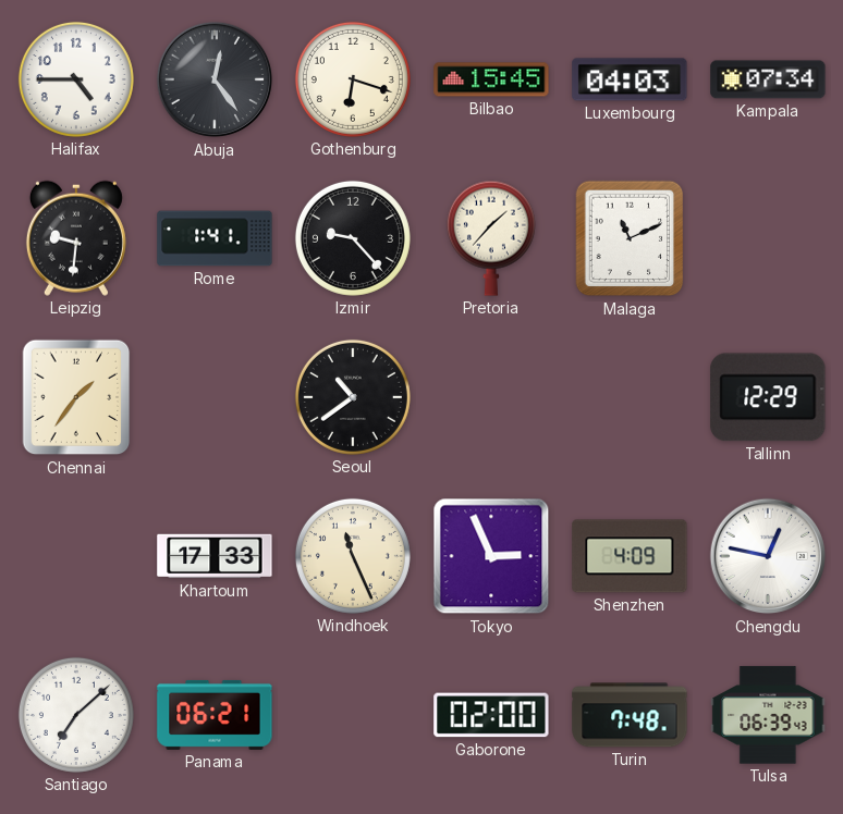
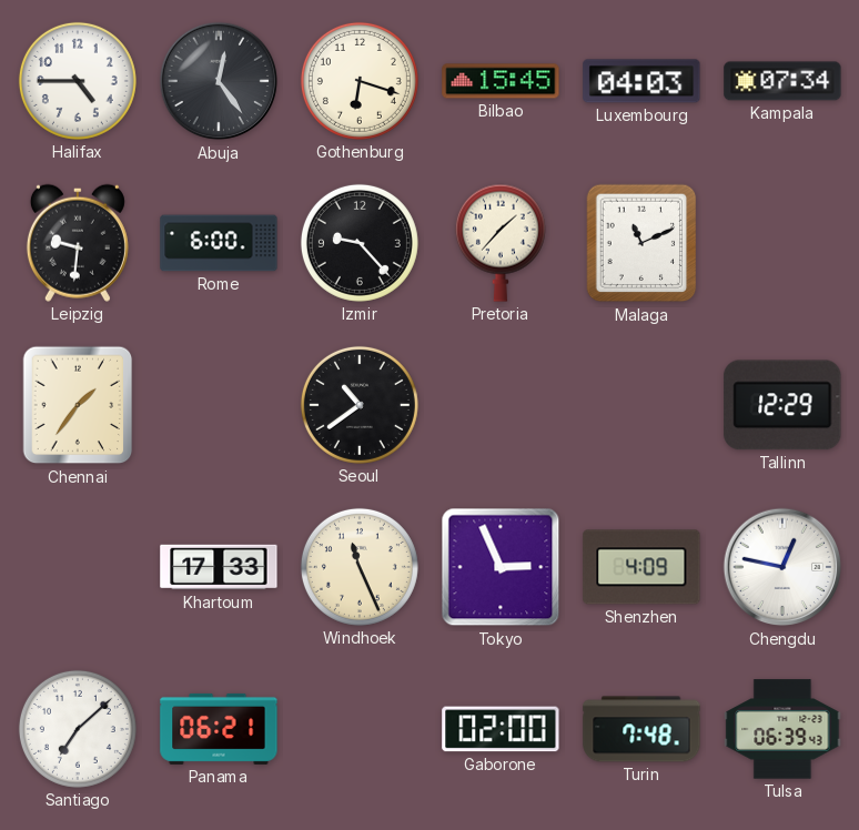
Rome: 1:41 -> 6:00 (219, 243)
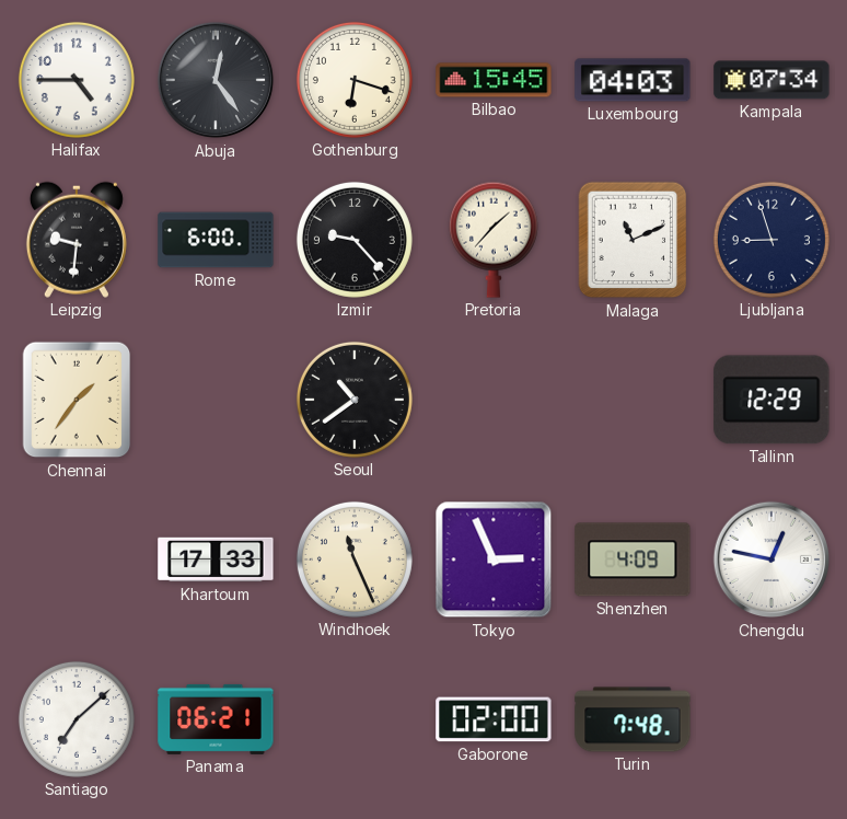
Ljubljana: none -> 8:57 (771, 240)
Tulsa: 06:39 -> none (782, 729)
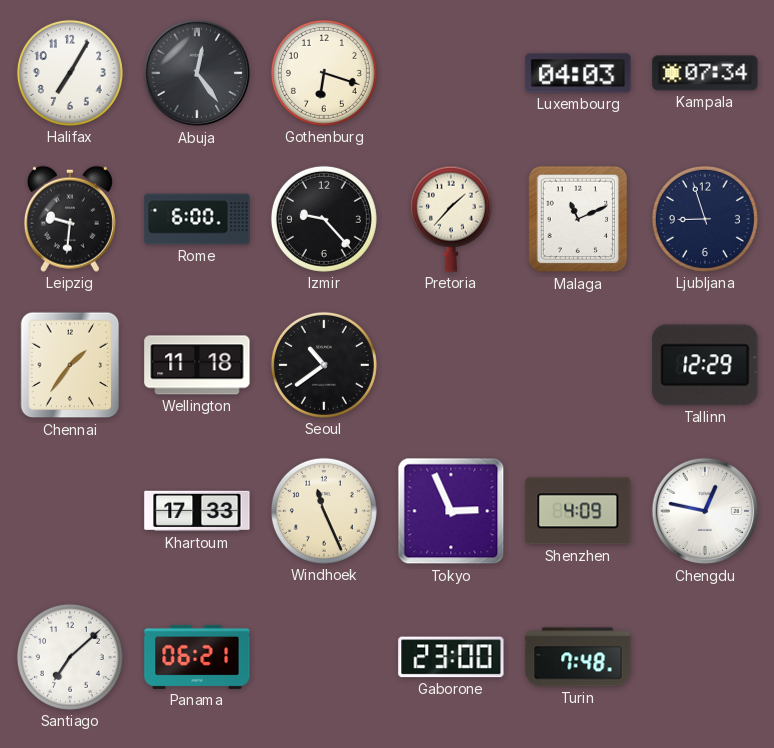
Halifax: 4:45 -> 7:05 (70, 73)
Bilbao: 15:45 -> none (494, 80)
Wellington: none -> 11:18 (197, 365)
Gaborone: 02:00 -> 23:00 (451, 657)
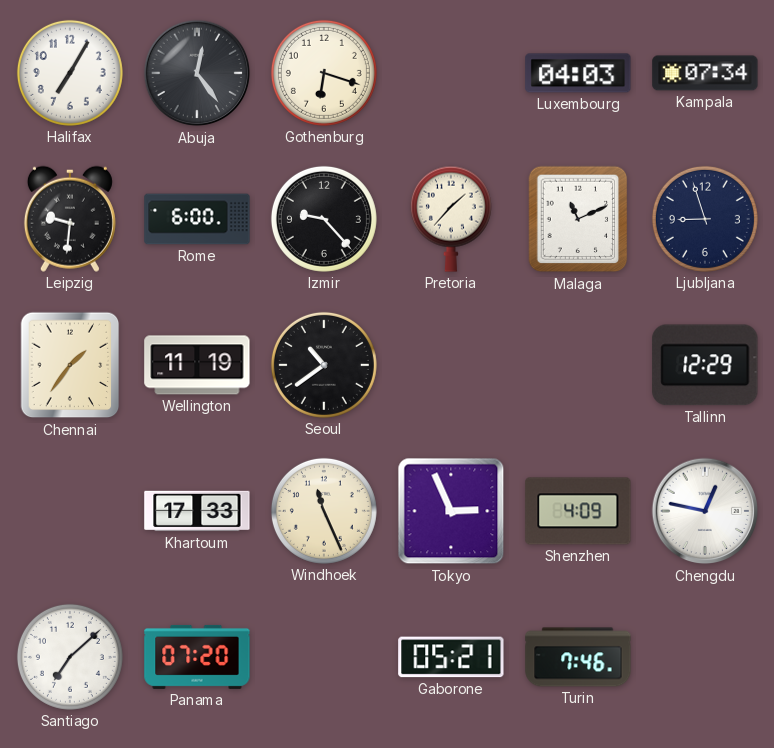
Wellington: 11:18 -> 11:19 (197, 365)
Panama: 06:21 -> 07:20 (197, 657)
Gaborone: 23:00 -> 05:21 (451, 657)
Turin: 7:48 -> 7:46 (578, 657)
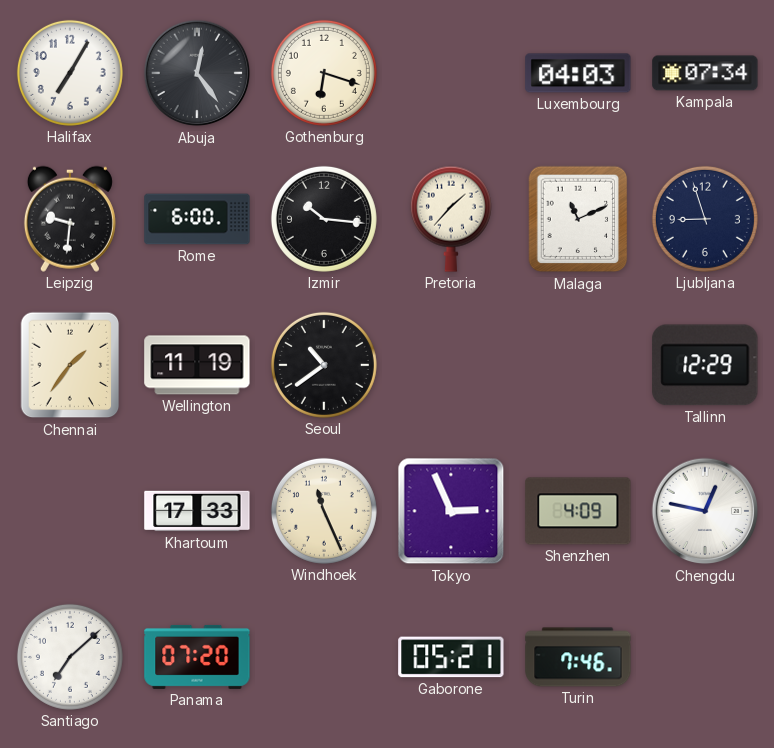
Izmir: 9:23 -> 10:16 (324, 219)
